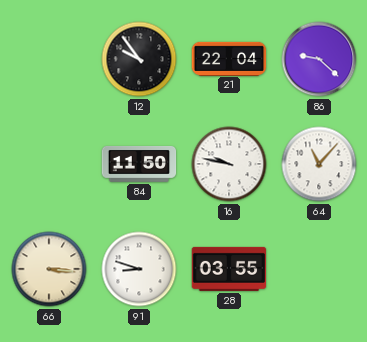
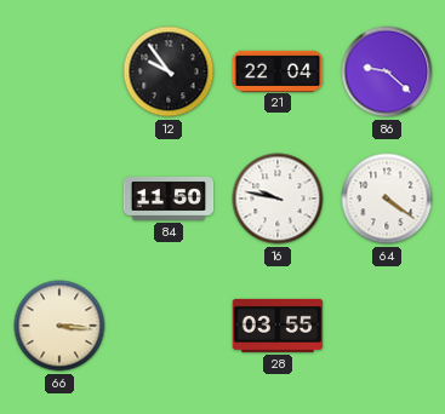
64: 11:07 -> 4:21 (387, 199)
91: 8:48 -> none (139, 269)
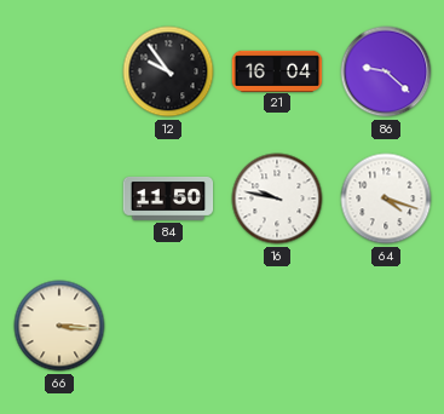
21: 22:04 -> 16:04 (277, 70)
64: 4:21 -> 4:18 (386, 199)
28: 03:55 -> none (278, 326)
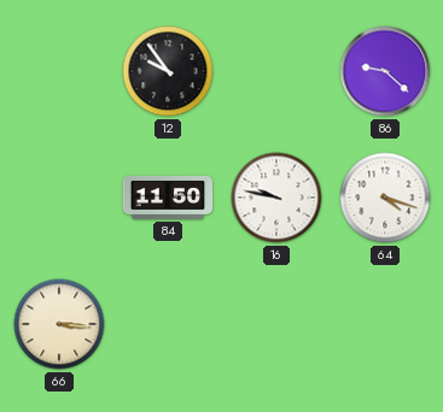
21: 16:04 -> none (277, 70)
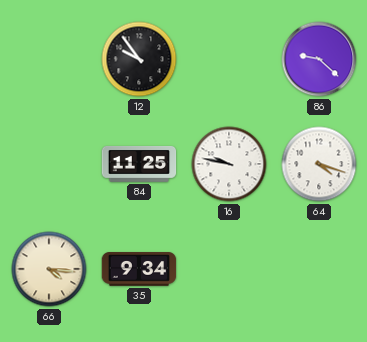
84: 11:50 -> 11:25 (139, 164)
66: 3:16 -> 4:16 (49, 269)
35: none -> 9:34 (139, 269)
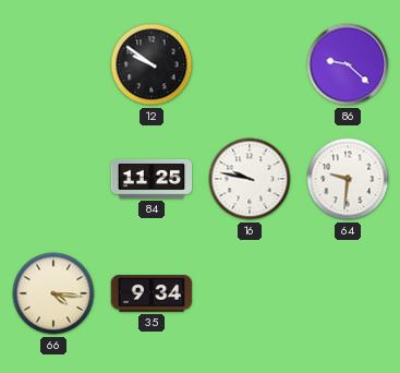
12: 9:54 -> 9:51 (151, 64)
64: 4:18 -> 9:31 (348, 179)
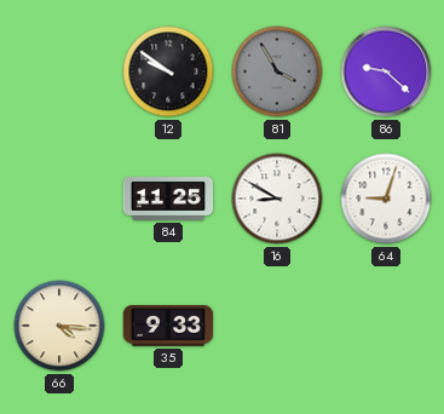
81: none -> 3:55 (277, 71)
16: 9:47 -> 8:50 (277, 199)
64: 9:31 -> 9:03 (386, 199)
35: 9:34 -> 9:33 (168, 326)
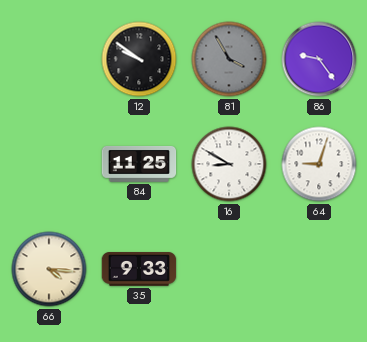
86: 9:22 -> 9:24 (319, 59)
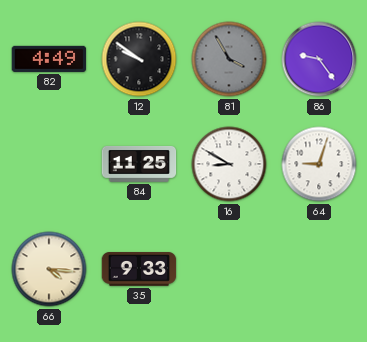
82: none -> 4:49 (49, 59)
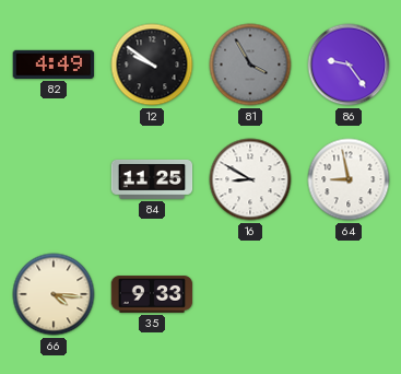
64: 9:03 -> 8:58 (349, 179)
